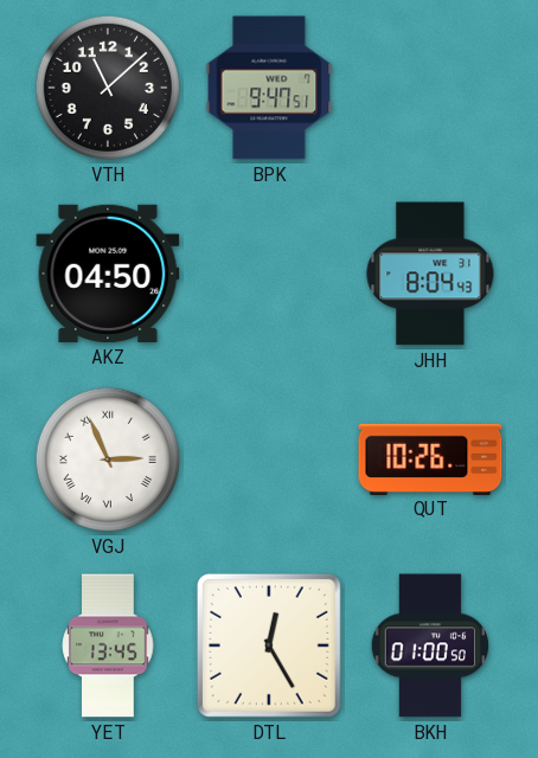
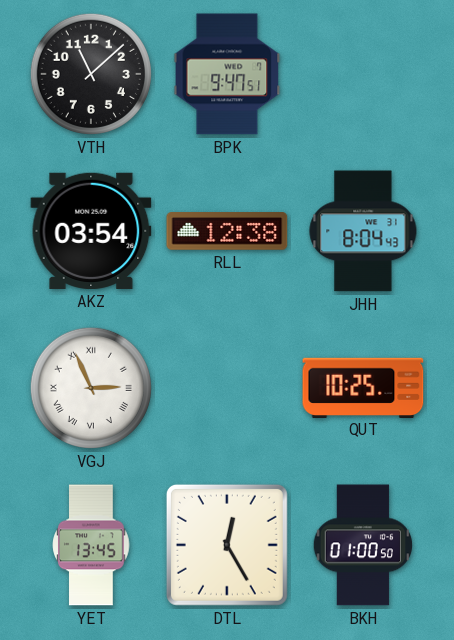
AKZ: 04:50 -> 03:54 (91, 231)
RLL: none -> 12:38 (227, 231)
QUT: 10:26 -> 10:25 (363, 387)
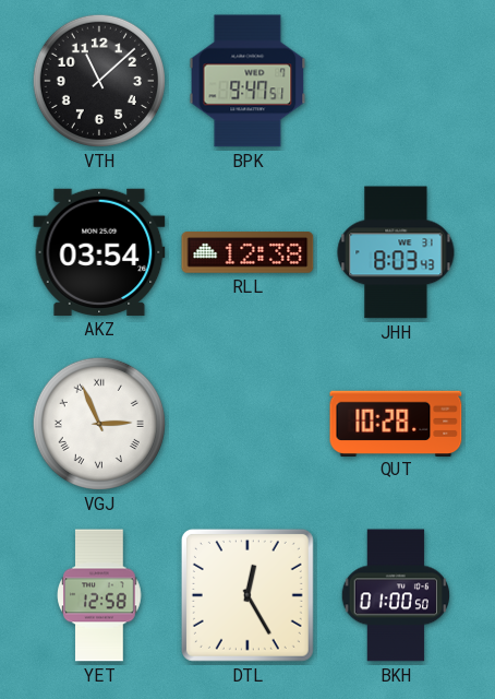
JHH: 8:04 -> 8:03 (396, 252)
QUT: 10:25 -> 10:28 (396, 423)
YET: 13:45 -> 12:58 (99, 595)
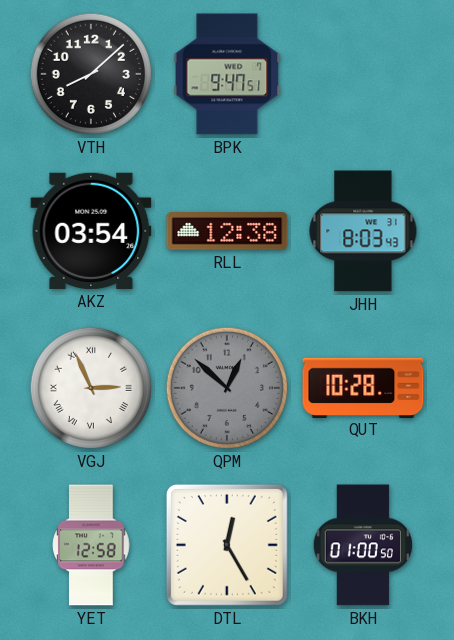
VTH: 11:08 -> 8:08 (91, 74)
QPM: none -> 12:52 (227, 388)
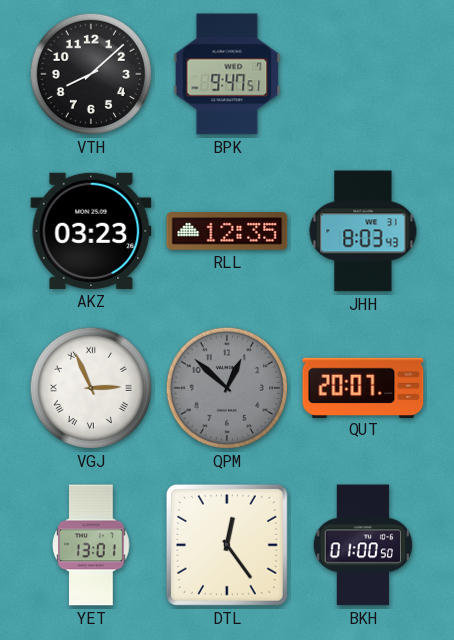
AKZ: 03:54 -> 03:23 (91, 231)
RLL: 12:38 -> 12:35 (227, 231)
QUT: 10:28 -> 20:07 (363, 387)
YET: 12:58 -> 13:01 (91, 545)
DTL: 12:25 -> 12:24 (227, 545)
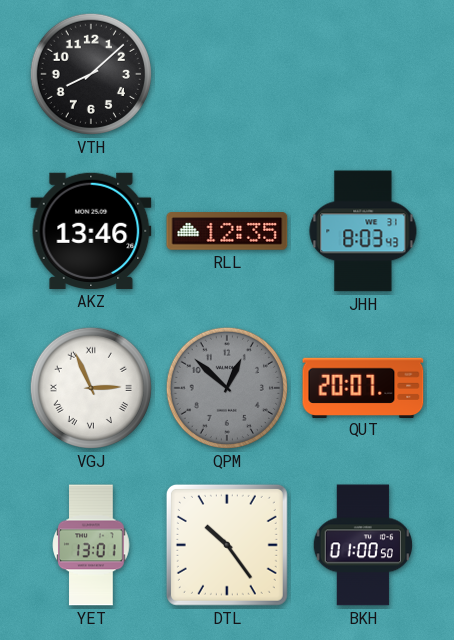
BPK: 9:47 -> none (227, 74)
AKZ: 03:23 -> 13:46 (91, 231)
DTL: 12:24 -> 10:24 (227, 545)
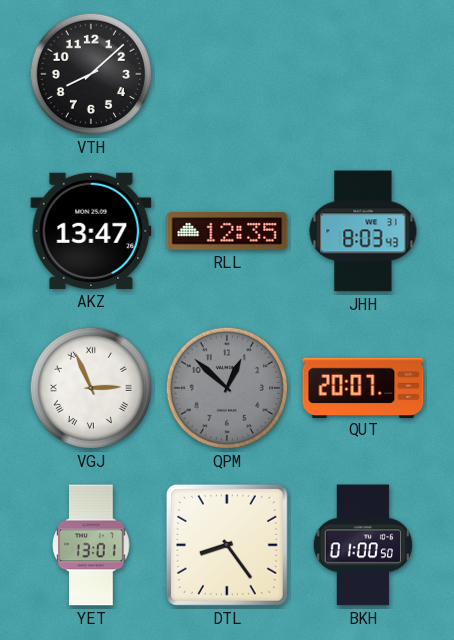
AKZ: 13:46 -> 13:47 (91, 231)
DTL: 10:24 -> 8:24 (227, 545)
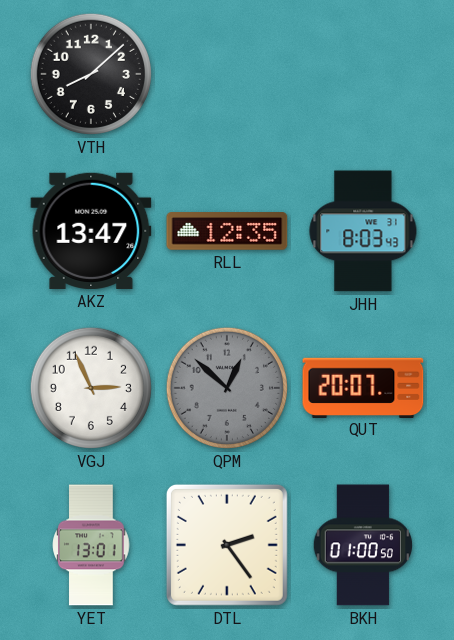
VGJ numerals: Roman -> Arabic (91, 388)
DTL: 8:24 -> 2:24 (227, 545)
